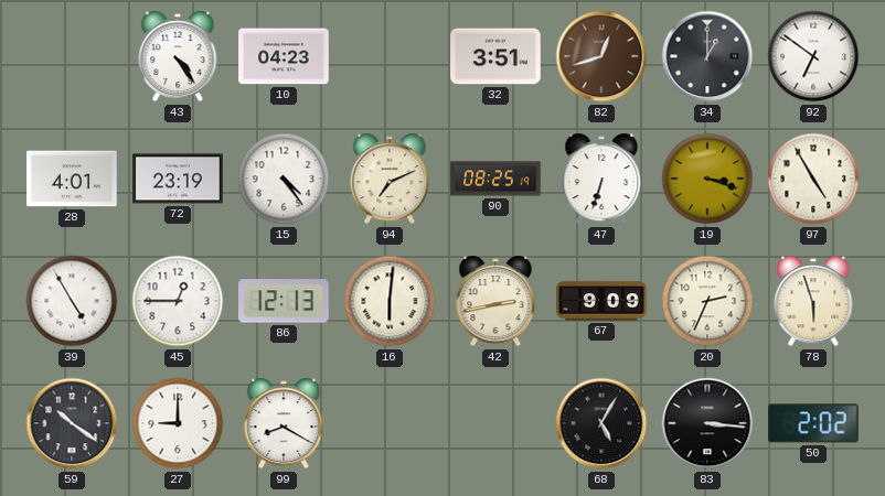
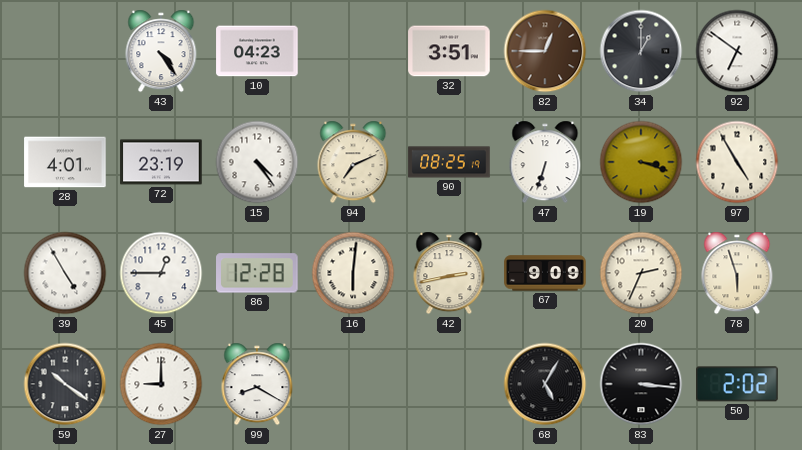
82: 12:42 -> 12:45 (545, 51)
86: 12:13 -> 12:28 (257, 273)
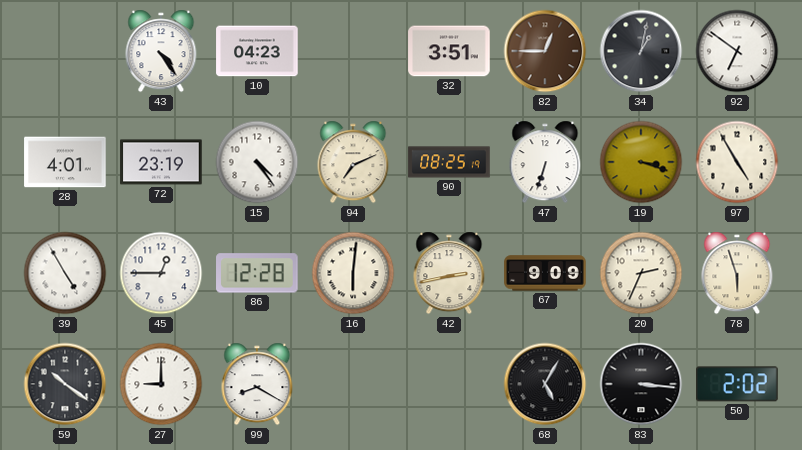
34: 1:00 -> 1:02 (641, 51)
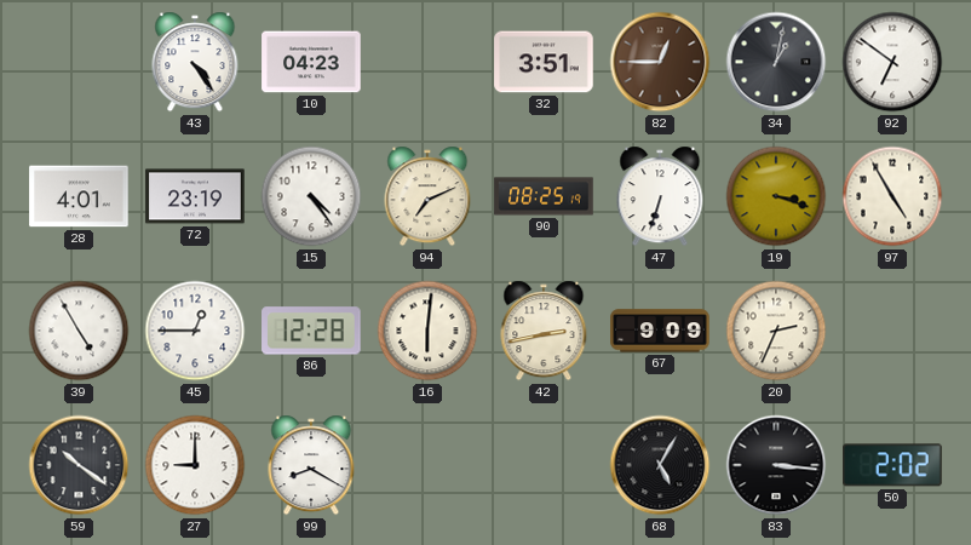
78: 5:57 -> none (737, 273)
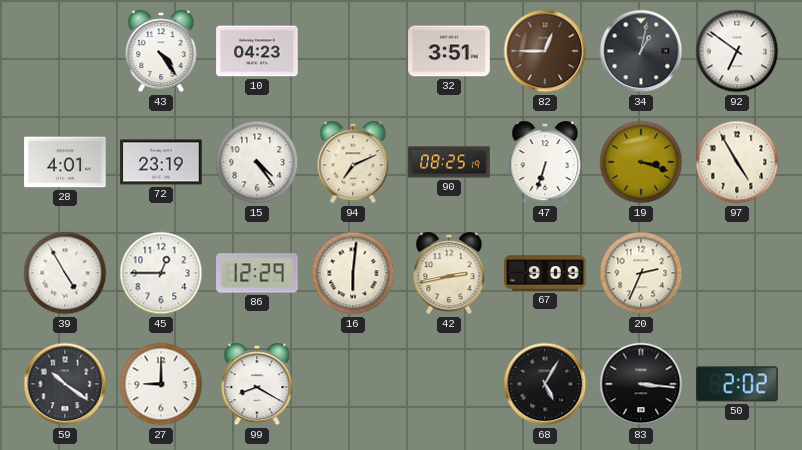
86: 12:28 -> 12:29 (257, 273)
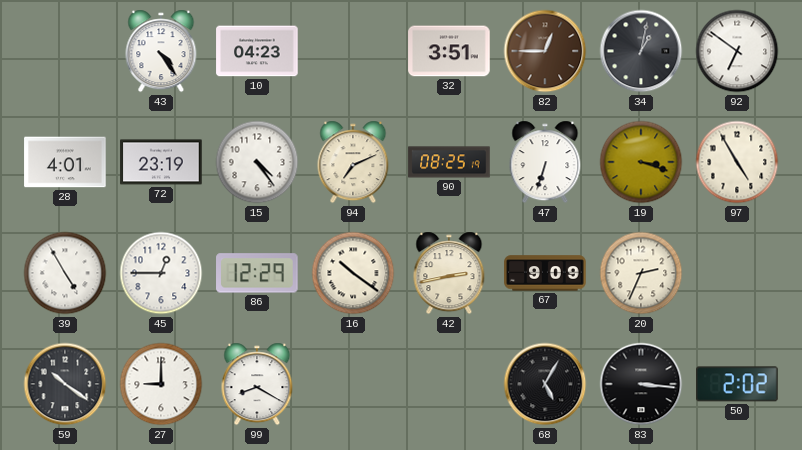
16: 6:01 -> 10:21 (353, 273)
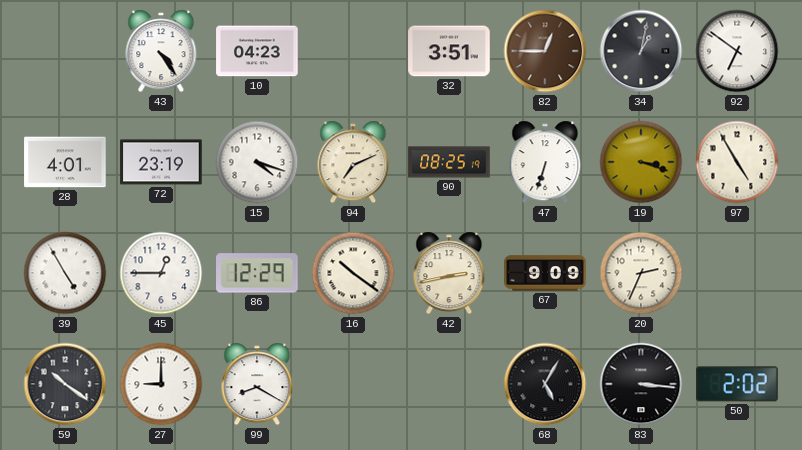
15: 4:24 -> 4:18 (257, 162)
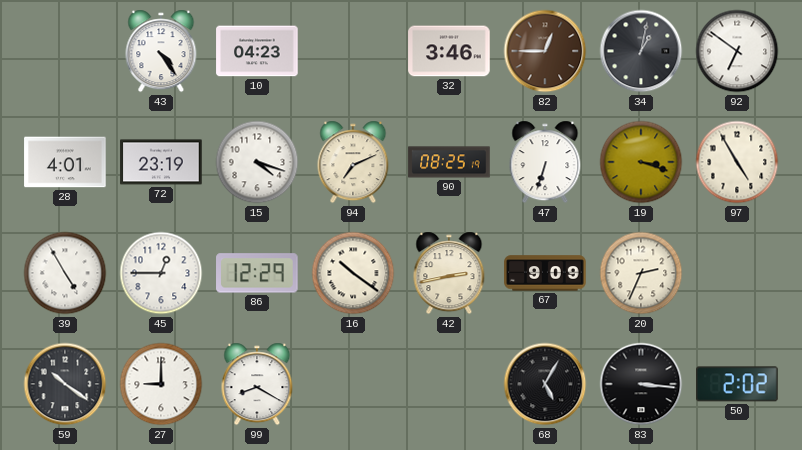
32: 3:51 -> 3:46 (449, 51)
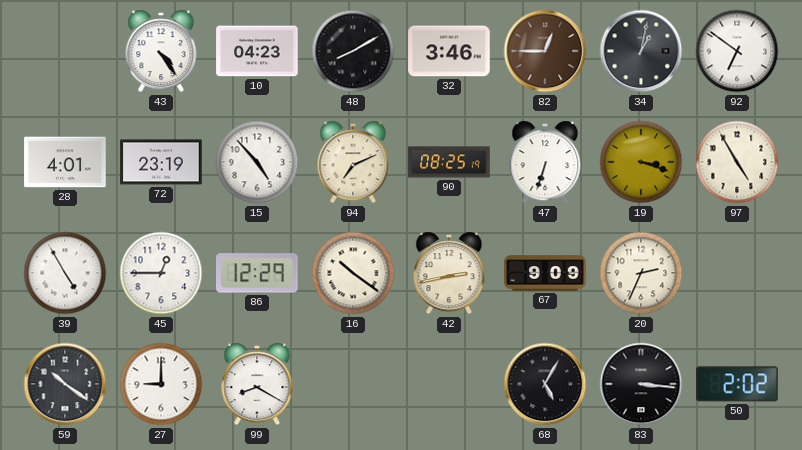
48: none -> 8:10 (353, 51)
15: 4:18 -> 4:53 (257, 162)
